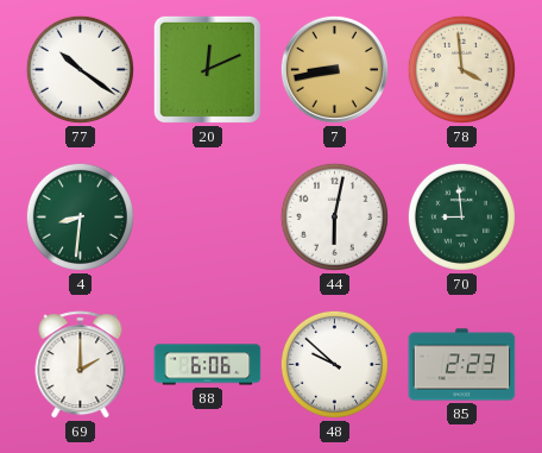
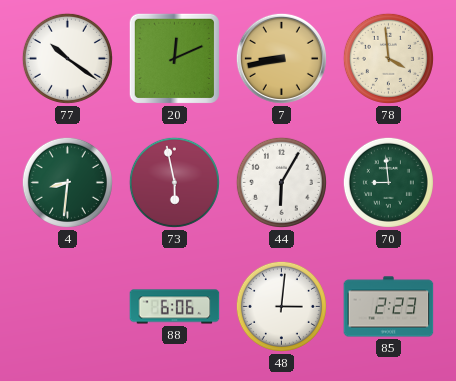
73: none -> 5:58 (174, 182)
44: 6:02 -> 6:05 (281, 182)
69: 2:00 -> none (81, 365)
48: 9:52 -> 3:01 (281, 306)
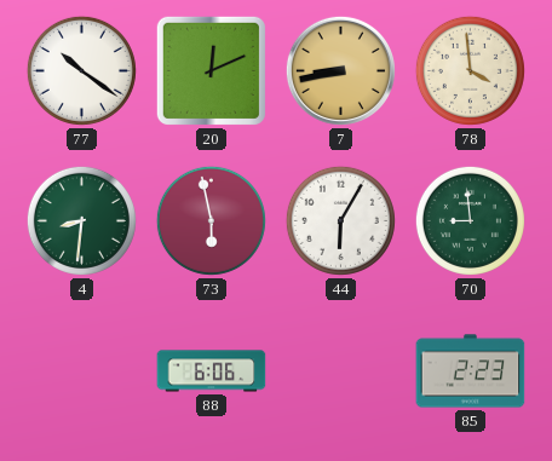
48: 3:01 -> none (281, 306)
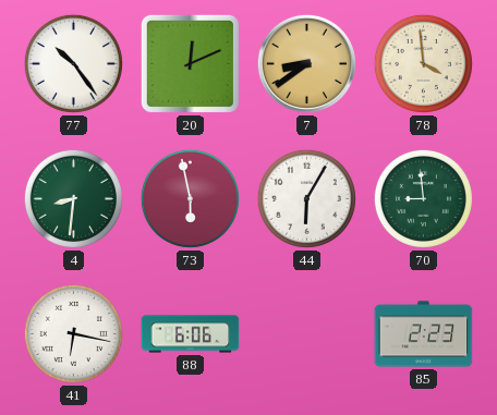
77: 10:21 -> 10:24 (73, 63)
7: 8:43 -> 8:39 (306, 63)
41: none -> 6:17 (73, 333)
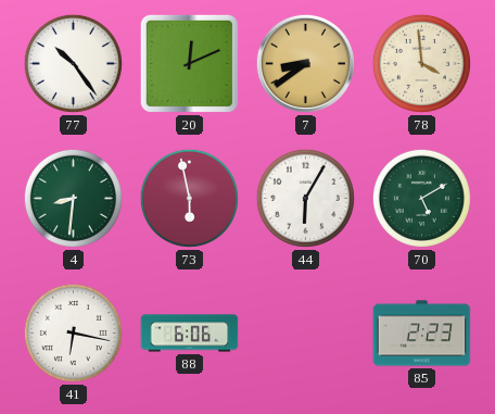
70: 8:59 -> 5:10 (421, 198)
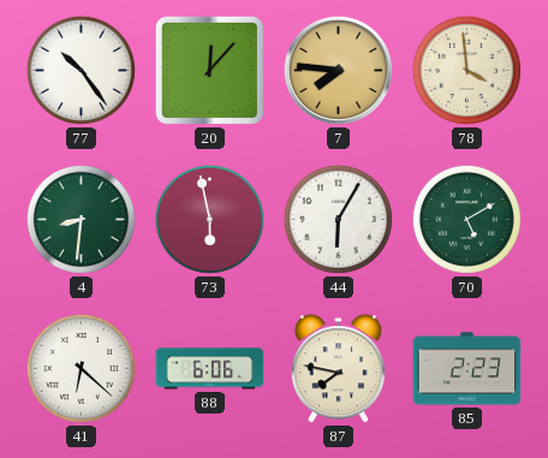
20: 12:11 -> 12:07 (209, 70)
7: 8:39 -> 7:46 (338, 70)
41: 6:17 -> 6:22 (81, 368)
87: none -> 7:47 (338, 369)
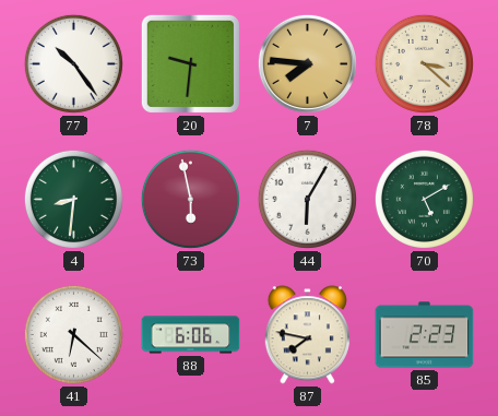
20: 12:07 -> 9:31 (190, 63)
78: 3:59 -> 3:22 (424, 63)
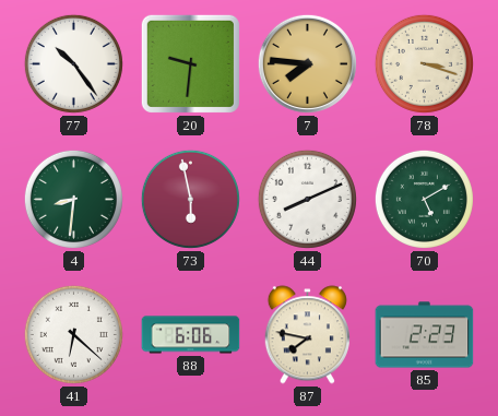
78: 3:22 -> 3:18 (424, 63)
44: 6:05 -> 8:11 (307, 199)
